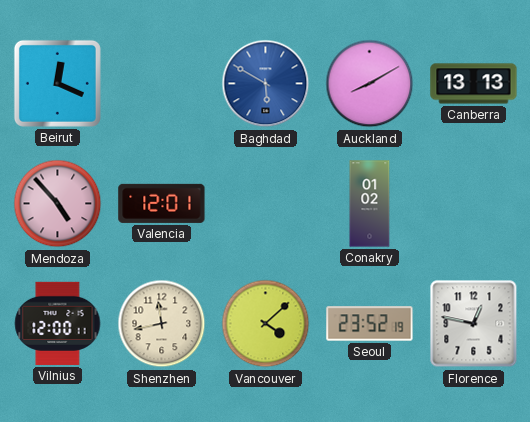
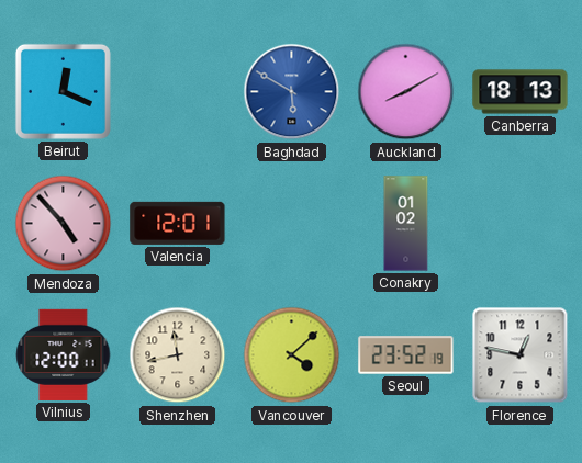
Canberra: 13:13 -> 18:13 (521, 92)
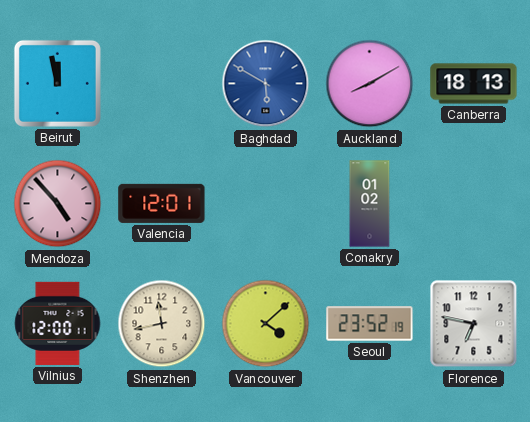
Beirut: 12:19 -> 11:58 (57, 83)
Florence: 12:47 -> 6:47 (474, 324)
